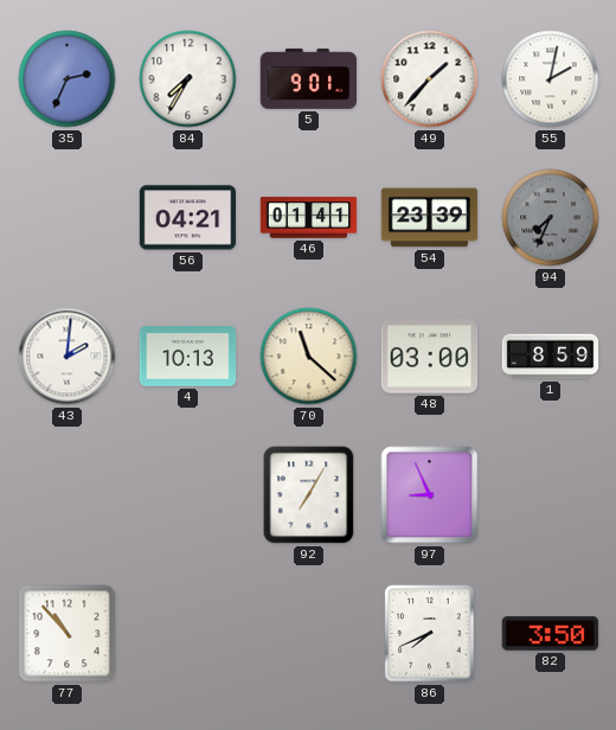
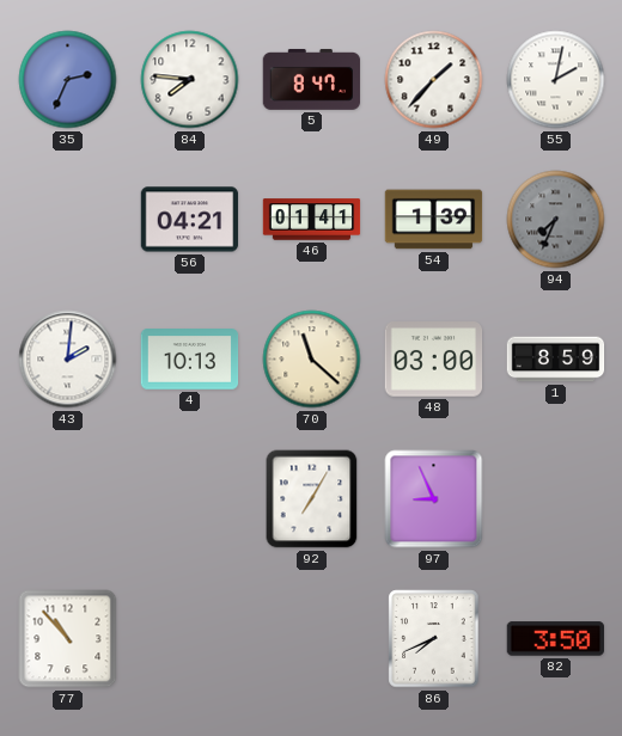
84: 7:35 -> 7:46 (190, 80)
5: 9:01 -> 8:47 (312, 79)
54: 23:39 -> 1:39 (434, 220)
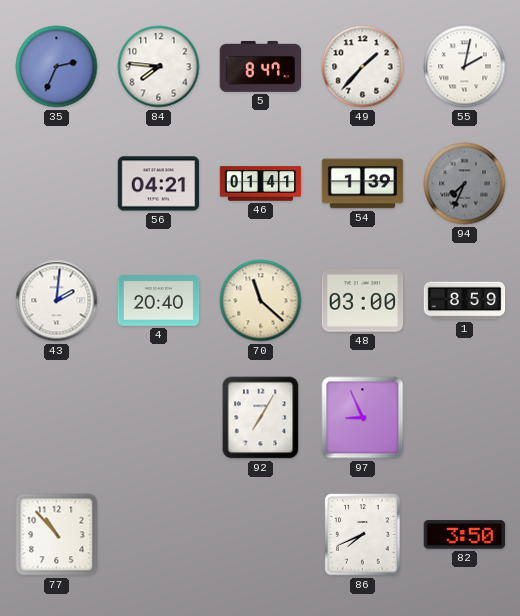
4: 10:13 -> 20:40 (159, 301)
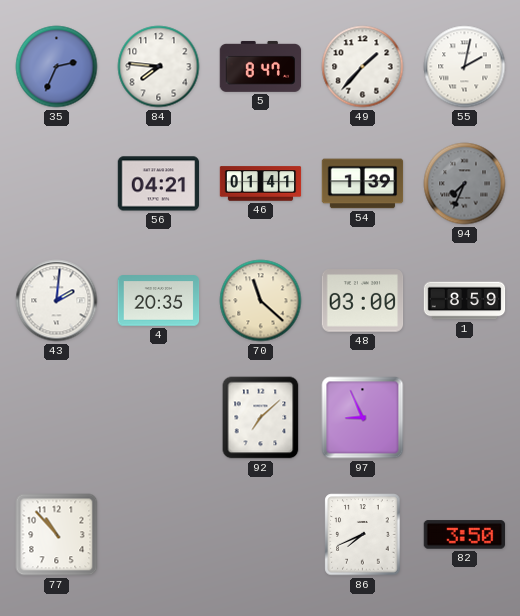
4: 20:40 -> 20:35 (159, 301)
92: 7:05 -> 7:08 (261, 418)
